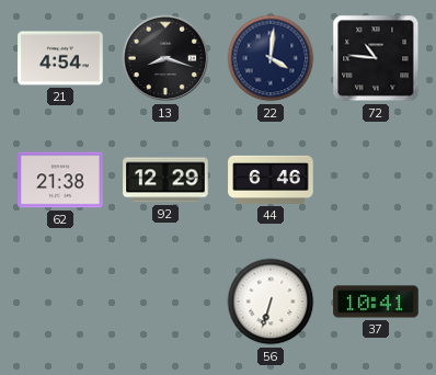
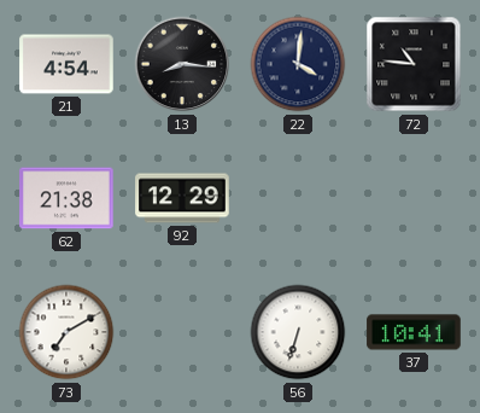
13: 8:18 -> 8:16 (182, 64)
44: 6:46 -> none (271, 180)
73: none -> 7:10 (66, 332)
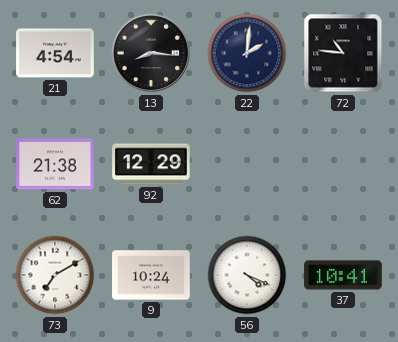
22: 4:01 -> 2:01 (247, 53)
9: none -> 10:24 (151, 275)
56: 6:33 -> 4:19 (247, 275)
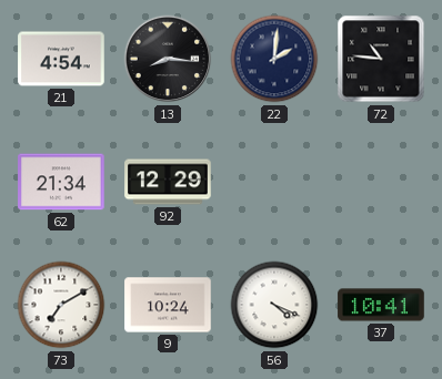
62: 21:38 -> 21:34 (61, 182)
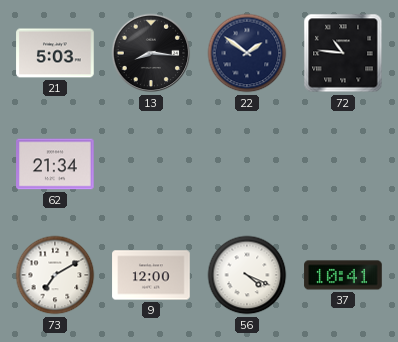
21: 4:54 -> 5:03 (55, 53)
22: 2:01 -> 1:51 (247, 53)
92: 12:29 -> none (168, 182)
9: 10:24 -> 12:00 (151, 275)
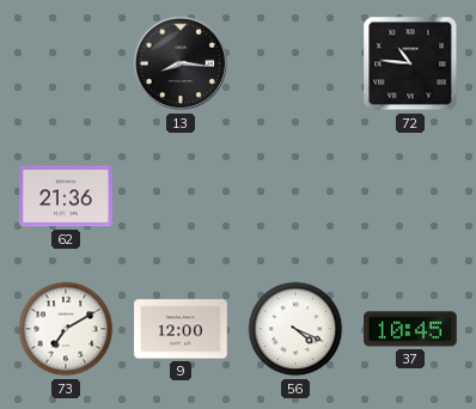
21: 5:03 -> none (55, 53)
22: 1:51 -> none (247, 53)
62: 21:34 -> 21:36 (66, 196)
37: 10:41 -> 10:45 (410, 329)
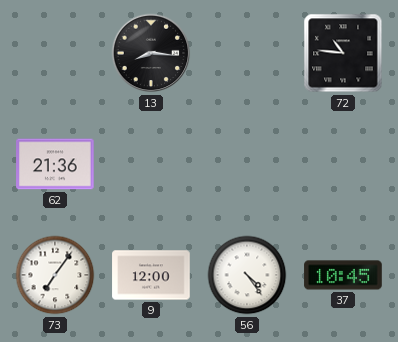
73: 7:10 -> 7:06 (55, 275)
56: 4:19 -> 4:24 (247, 275)
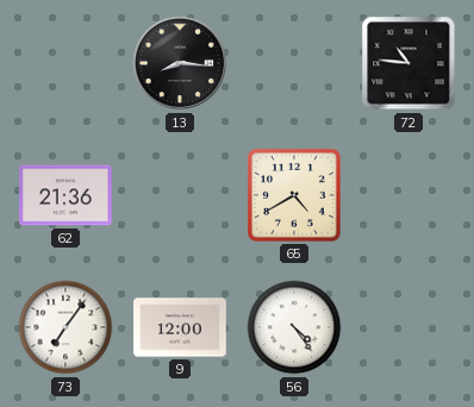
65: none -> 4:40 (294, 195)
37: 10:45 -> none (343, 275)
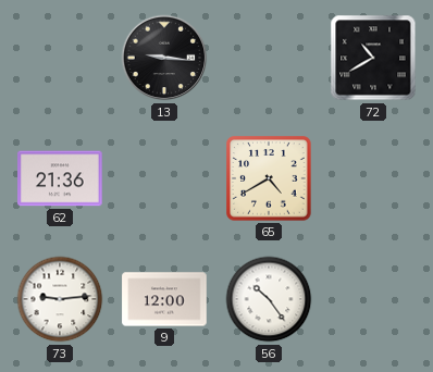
13: 8:16 -> 9:16 (164, 58)
72: 10:46 -> 10:40 (373, 58)
73: 7:06 -> 9:14 (60, 299)
56: 4:24 -> 10:24 (269, 299)
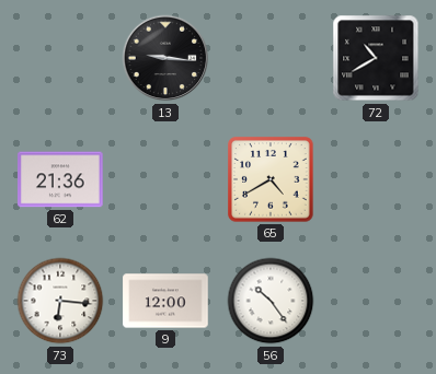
73: 9:14 -> 6:16 (60, 301)
